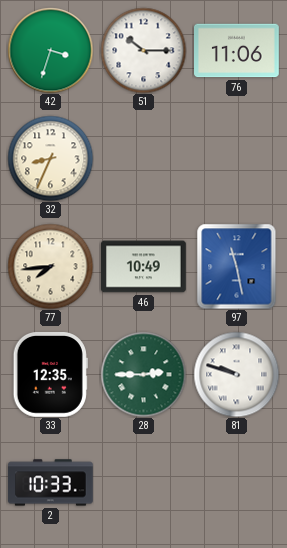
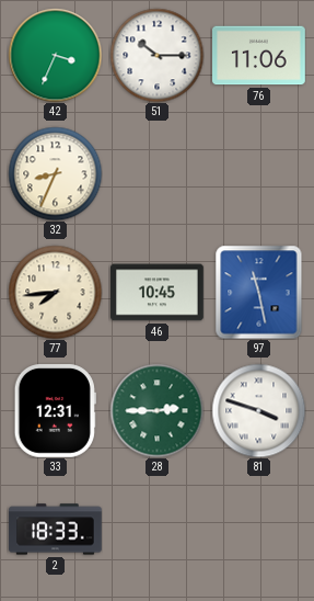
42: 3:33 -> 3:34 (55, 55)
46: 10:49 -> 10:45 (158, 293)
33: 12:35 -> 12:31 (55, 411)
81: 9:48 -> 3:48 (258, 410)
2: 10:33 -> 18:33 (56, 530)
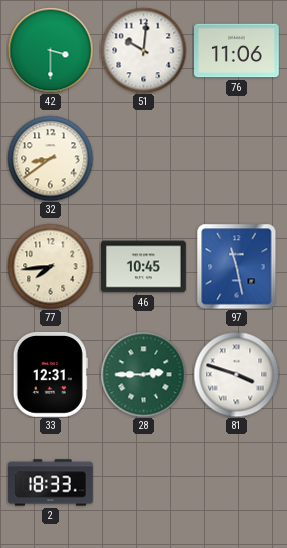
42: 3:34 -> 3:30 (50, 50)
51: 10:15 -> 10:01 (143, 50)
32: 8:34 -> 8:39 (50, 158)
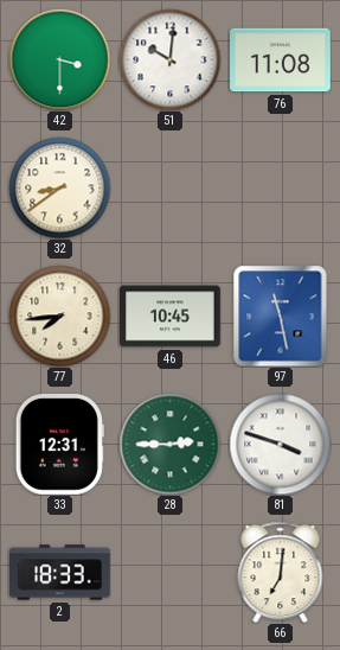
76: 11:06 -> 11:08 (281, 60)
66: none -> 7:01 (281, 572)
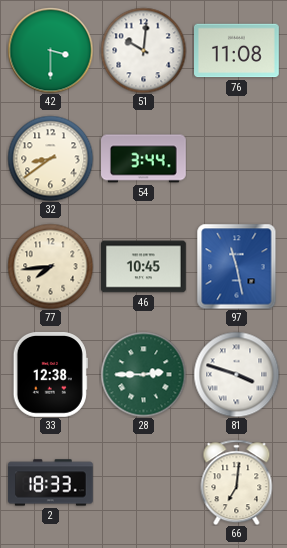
54: none -> 3:44 (144, 159)
33: 12:31 -> 12:38 (50, 375)
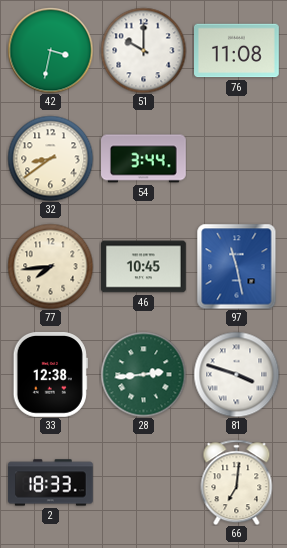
42: 3:30 -> 3:32 (50, 50)
51: 10:01 -> 10:00 (143, 50)
28: 2:45 -> 2:44 (143, 374)
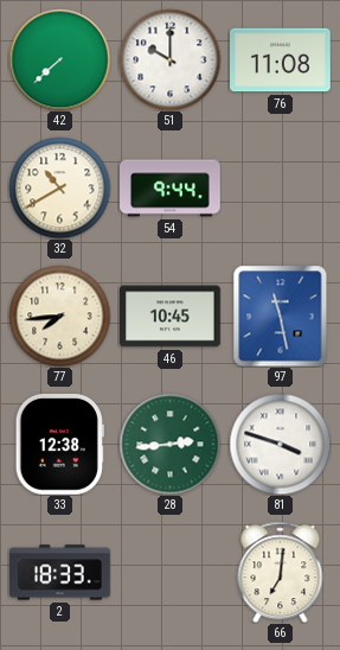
42: 3:32 -> 7:38 (59, 59)
32: 8:39 -> 10:40 (59, 187)
54: 3:44 -> 9:44 (171, 189)
